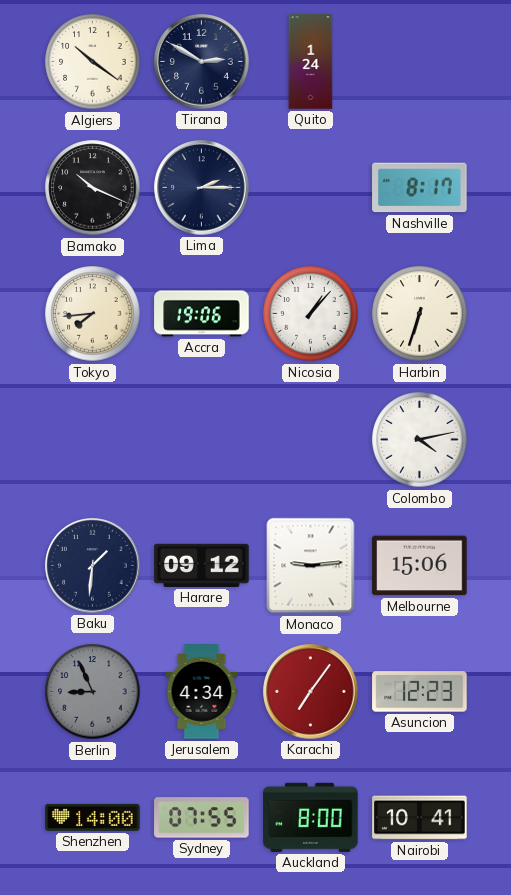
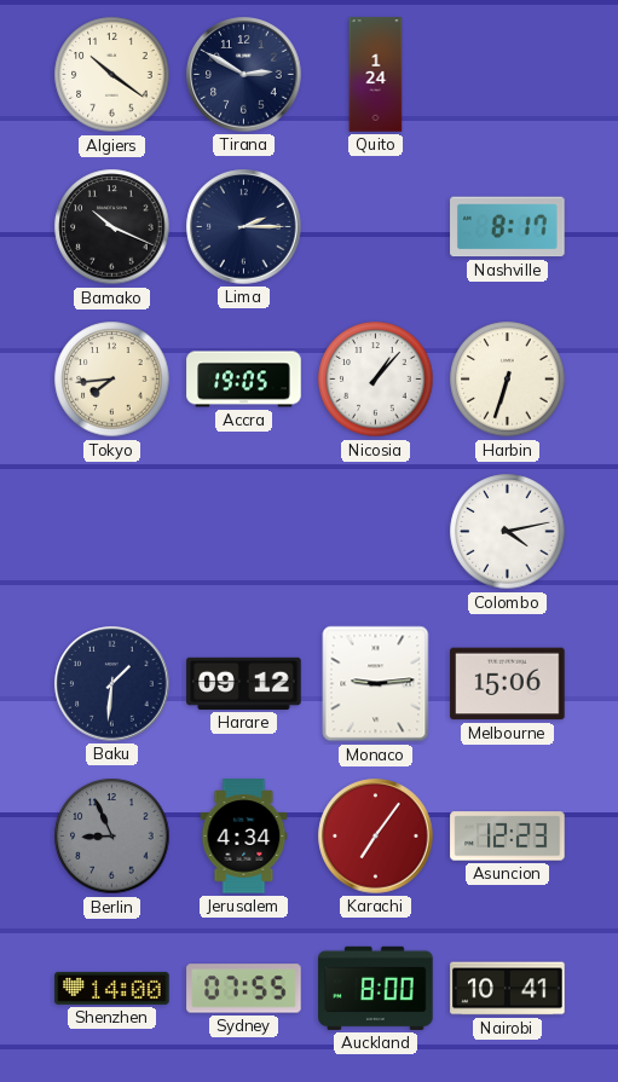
Accra: 19:06 -> 19:05 (244, 380)
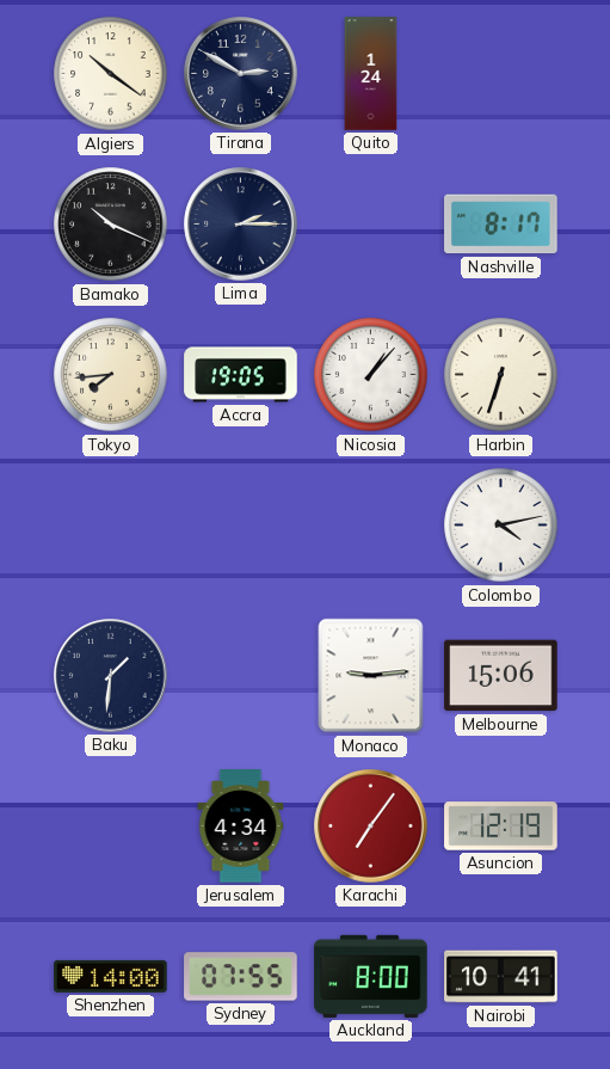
Harare: 09:12 -> none (244, 683)
Berlin: 8:56 -> none (112, 837)
Asuncion: 12:23 -> 12:19 (501, 827)
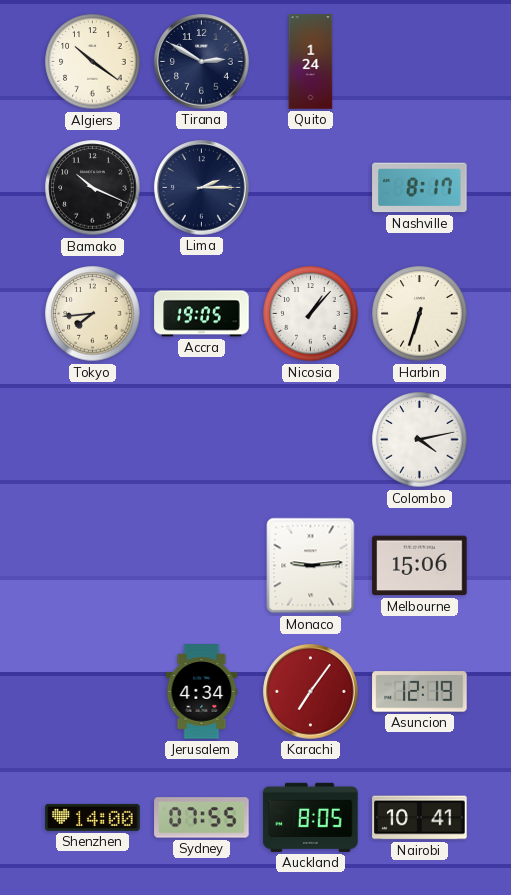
Baku: 1:31 -> none (111, 676)
Auckland: 8:00 -> 8:05 (311, 817)
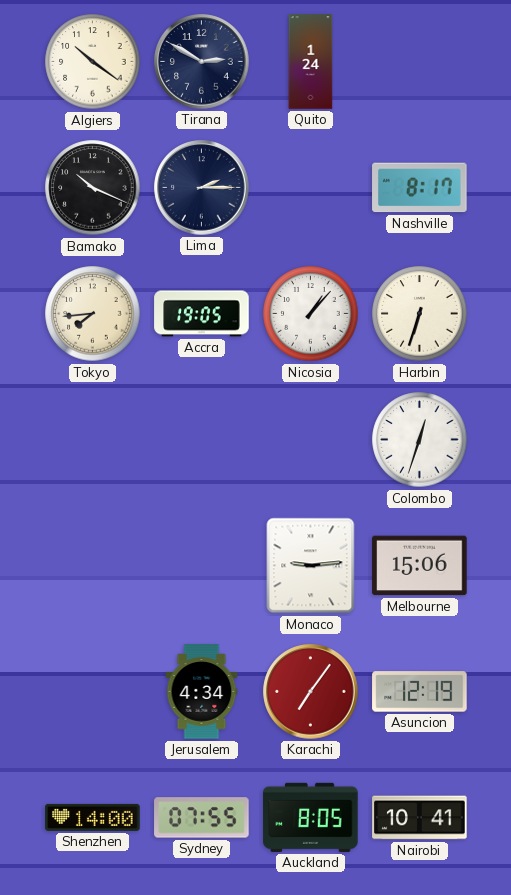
Colombo: 4:13 -> 12:33 (420, 440)
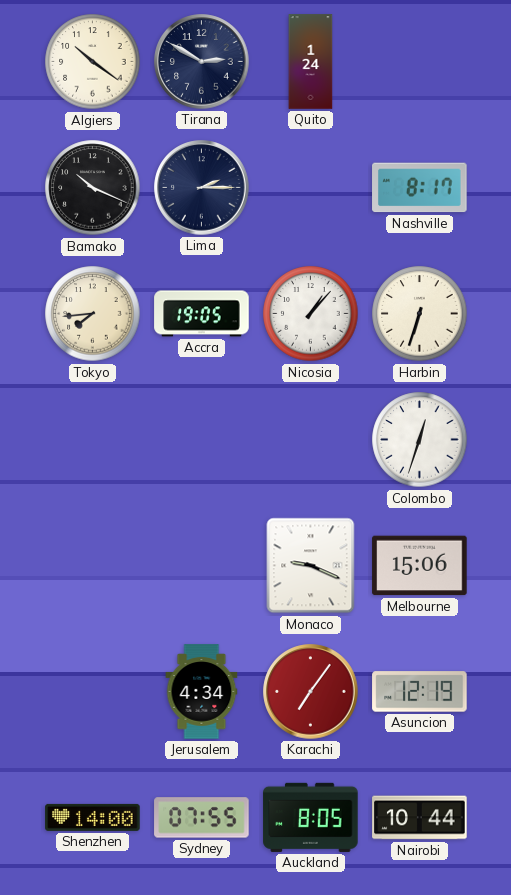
Monaco: 9:14 -> 9:19 (311, 566)
Nairobi: 10:41 -> 10:44 (420, 818)
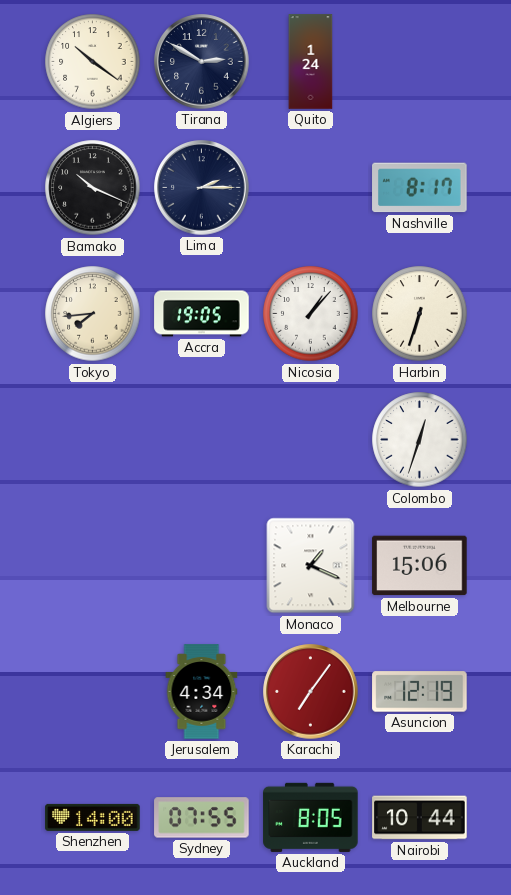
Monaco: 9:19 -> 1:19 (311, 566)
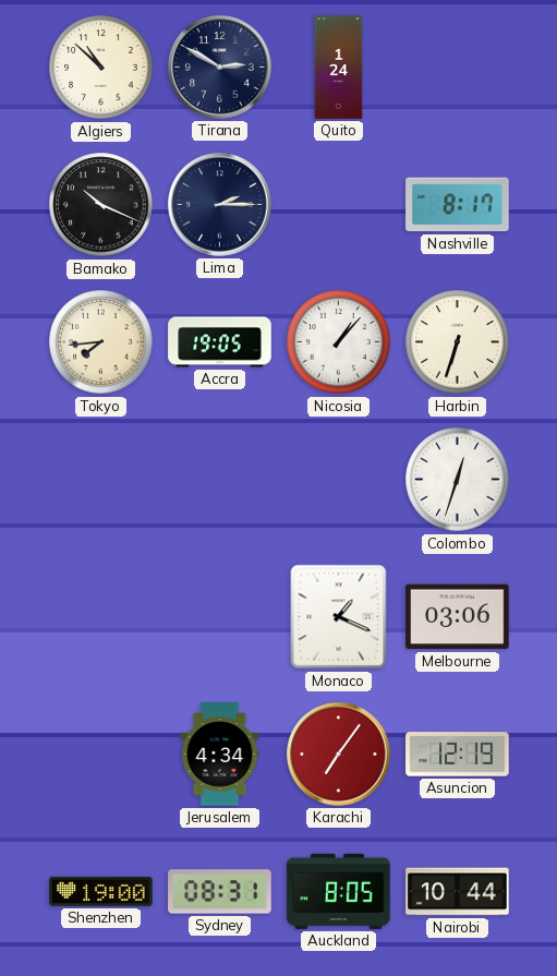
Algiers: 10:21 -> 10:52 (101, 68)
Melbourne: 15:06 -> 03:06 (458, 617)
Shenzhen: 14:00 -> 19:00 (101, 891)
Sydney: 07:55 -> 08:31 (220, 892)
